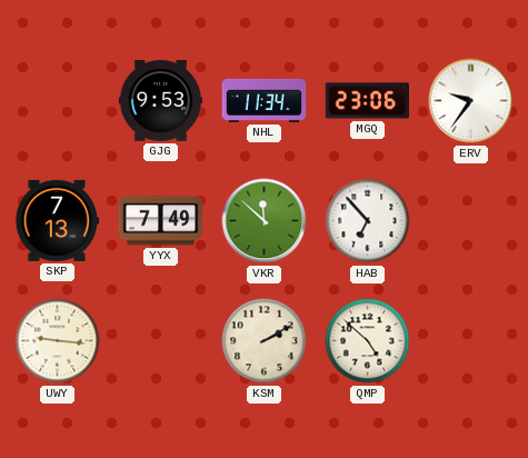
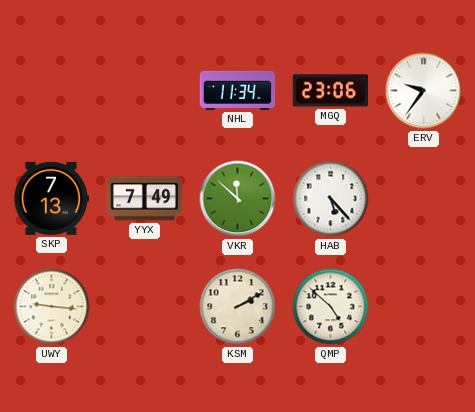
GJG: 9:53 -> none (161, 101)
HAB: 6:53 -> 5:23 (331, 199)
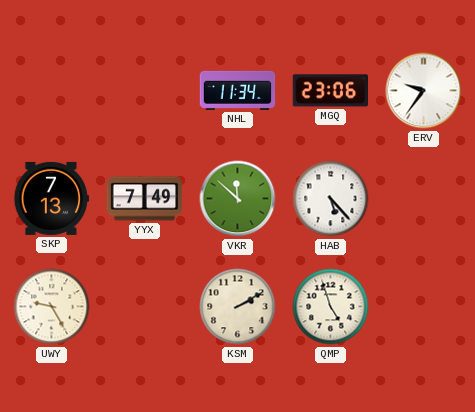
UWY: 9:16 -> 9:25 (52, 307)
QMP: 4:52 -> 4:57 (331, 307)
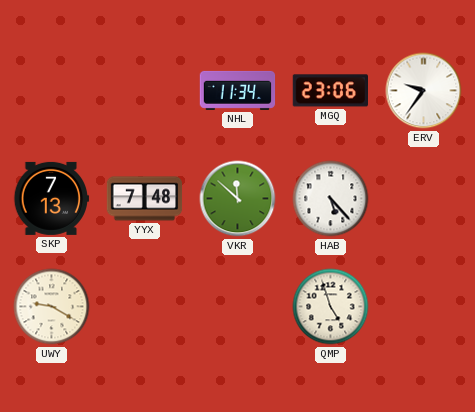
YYX: 7:49 -> 7:48 (145, 199)
UWY: 9:25 -> 9:20 (52, 307)
KSM: 2:10 -> none (238, 307)
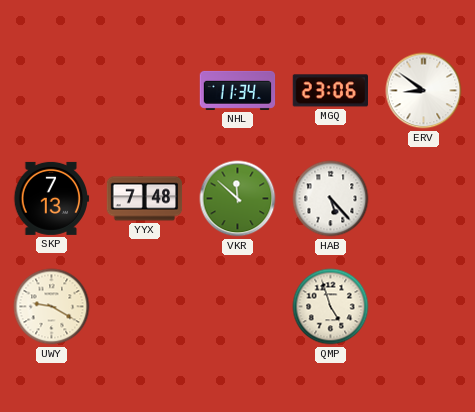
ERV: 9:36 -> 8:51 (424, 91)
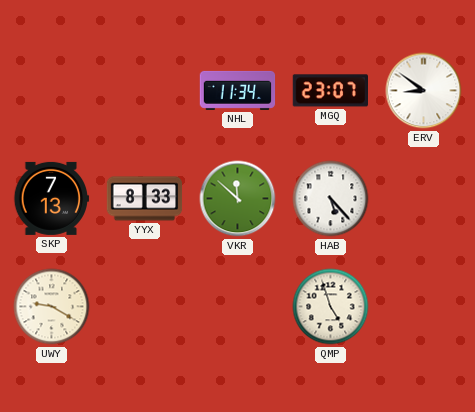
MGQ: 23:06 -> 23:07 (330, 91)
YYX: 7:48 -> 8:33 (145, 199)
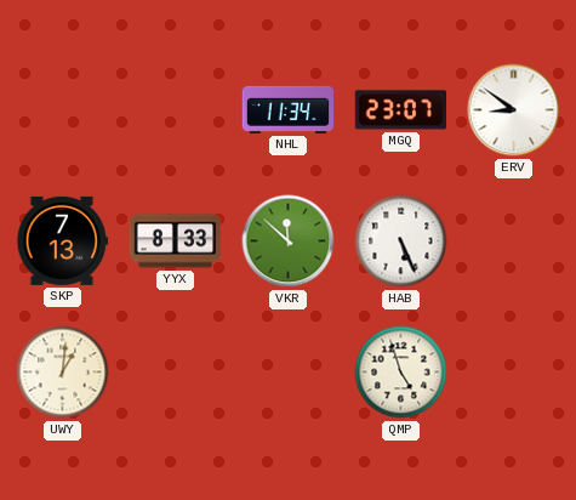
HAB: 5:23 -> 5:26 (401, 242)
UWY: 9:20 -> 1:01 (63, 373)
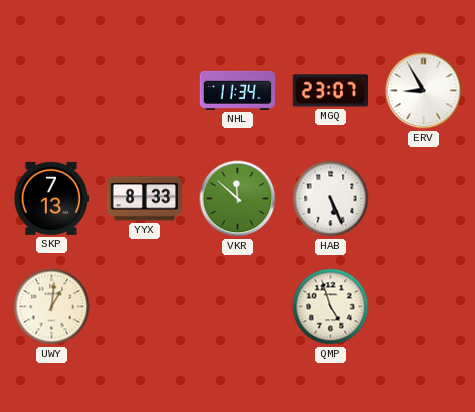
ERV: 8:51 -> 8:55 (424, 91)
